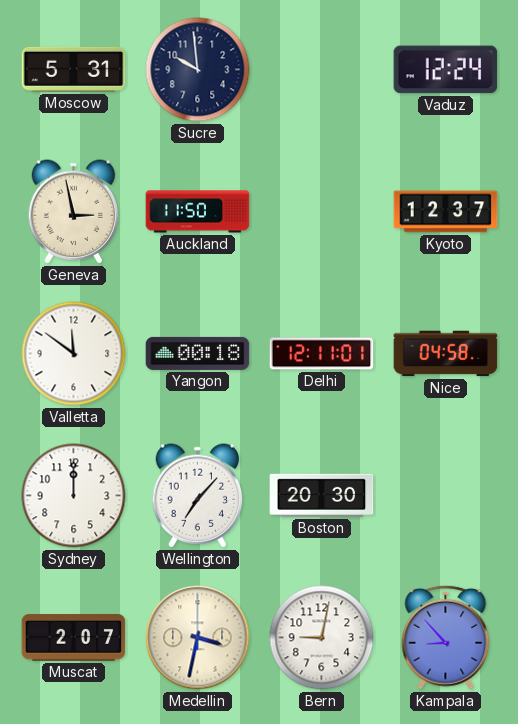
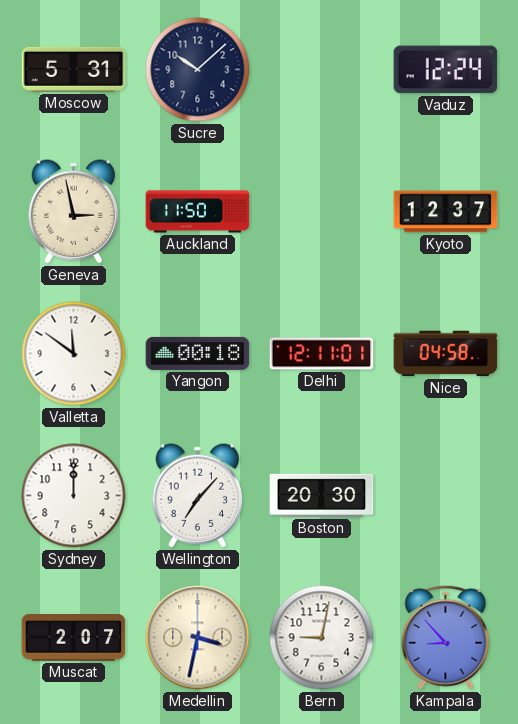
Sucre: 9:59 -> 10:08 (198, 70)
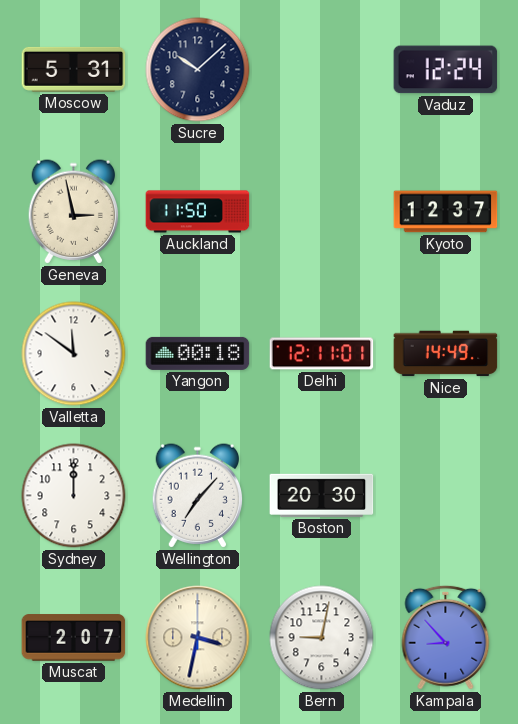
Nice: 04:58 -> 14:49 (446, 354)
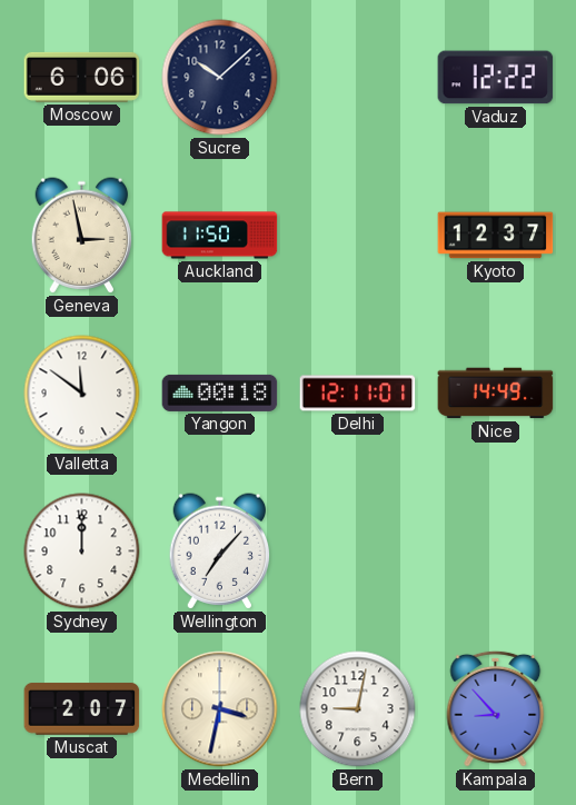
Moscow: 5:31 -> 6:06 (82, 77)
Vaduz: 12:24 -> 12:22 (496, 78)
Boston: 20:30 -> none (322, 495)
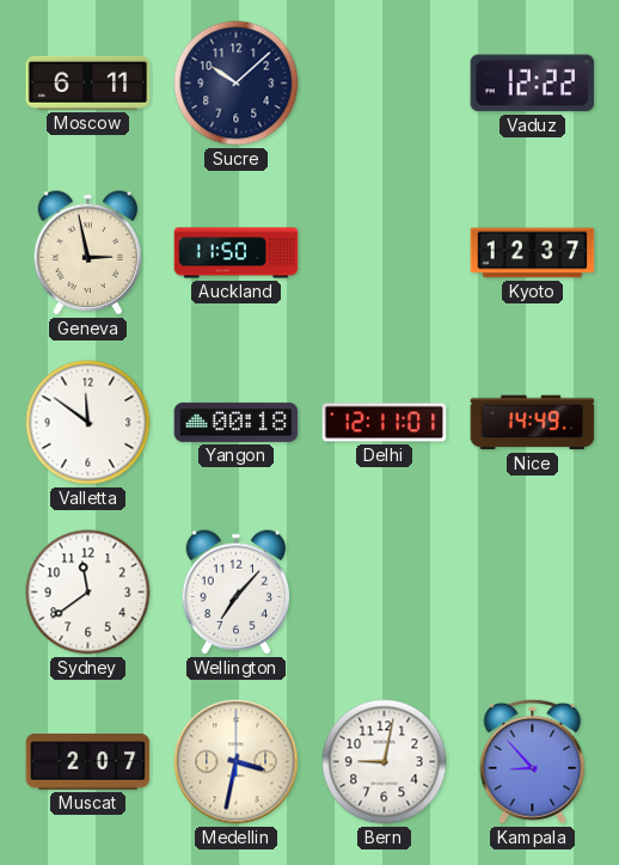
Moscow: 6:06 -> 6:11 (88, 82)
Sydney: 12:00 -> 11:39 (88, 593)
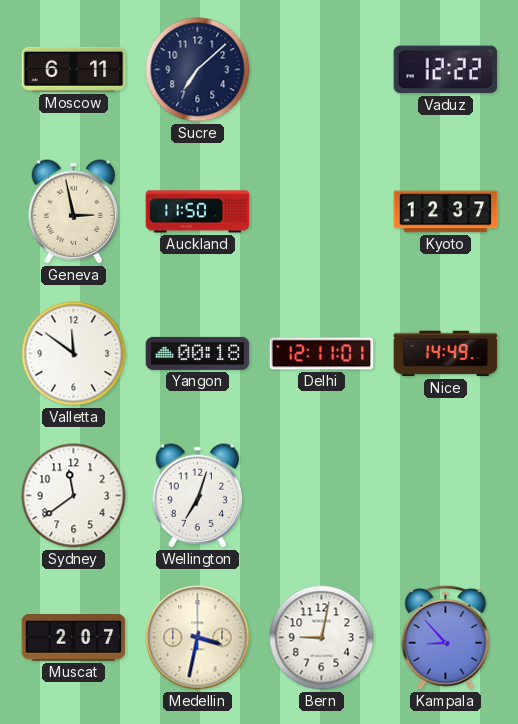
Sucre: 10:08 -> 7:08 (198, 70)
Wellington: 7:07 -> 7:03 (198, 496)
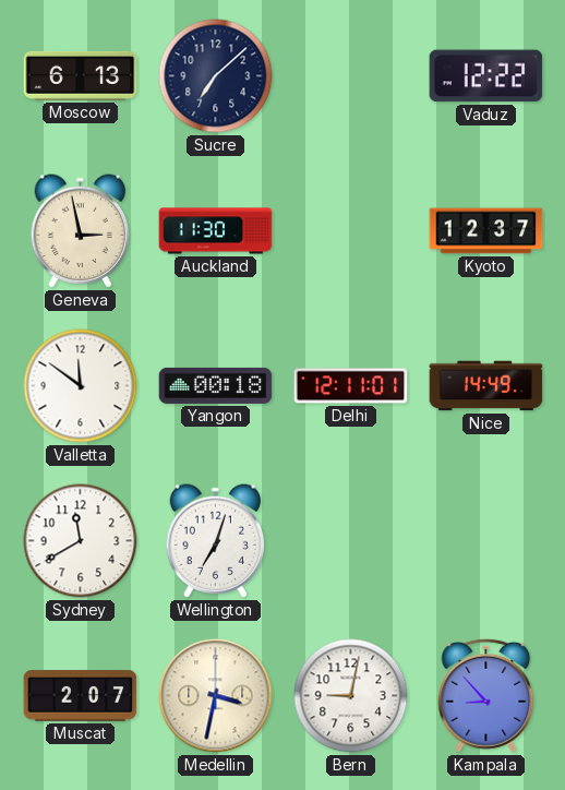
Moscow: 6:11 -> 6:13 (81, 75)
Auckland: 11:50 -> 11:30 (216, 231)
Sydney: 11:39 -> 11:40 (81, 541)
